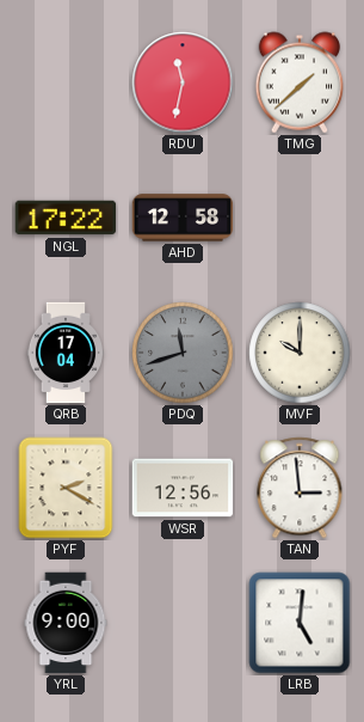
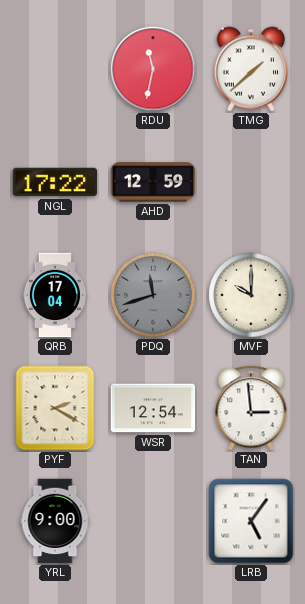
AHD: 12:58 -> 12:59 (153, 182)
WSR: 12:56 -> 12:54 (153, 408)
LRB: 5:01 -> 5:06 (251, 521)
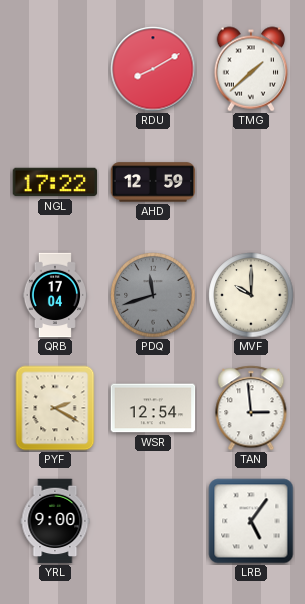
RDU: 11:32 -> 8:10 (153, 69)
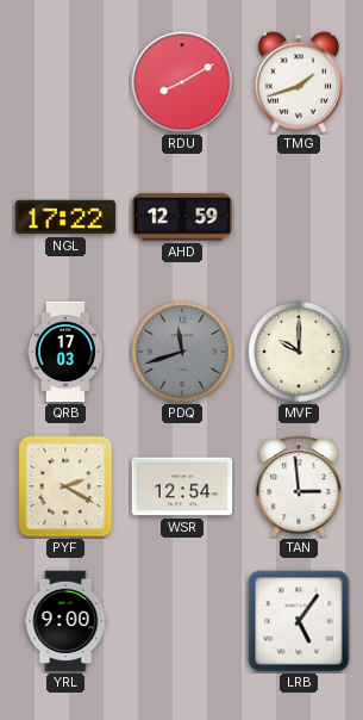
TMG: 1:38 -> 1:42 (299, 82)
QRB: 17:04 -> 17:03 (64, 352)
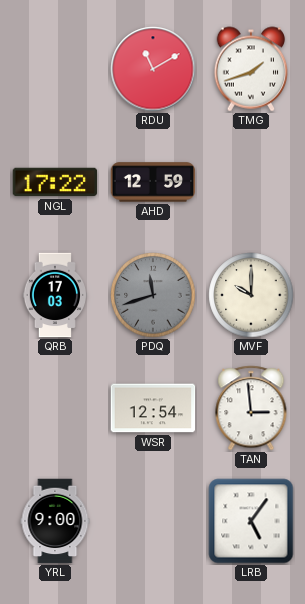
RDU: 8:10 -> 11:10 (153, 69)
PYF: 2:20 -> none (65, 486)
